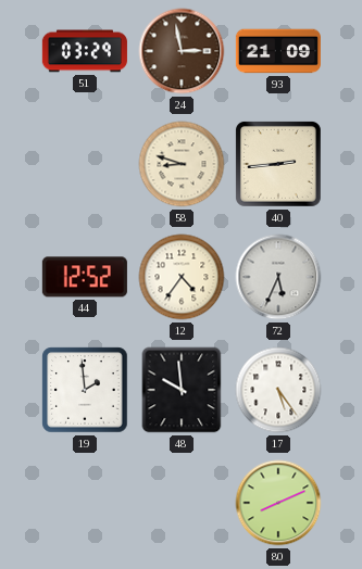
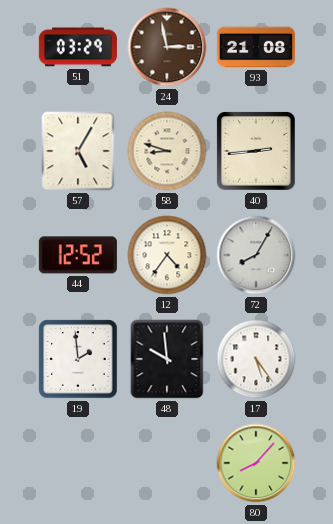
93: 21:09 -> 21:08 (256, 47)
57: none -> 5:05 (78, 151)
72: 5:34 -> 8:05 (256, 255)
80: 8:11 -> 8:07 (256, 463)
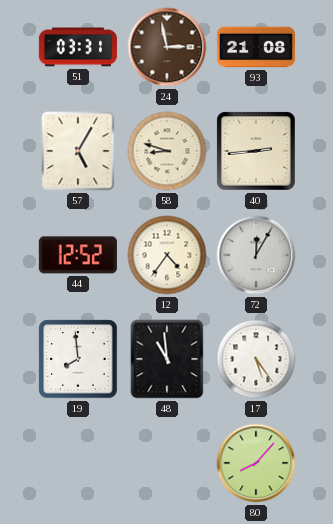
51: 03:29 -> 03:31 (78, 47)
72: 8:05 -> 12:05 (256, 255)
19: 1:59 -> 7:59 (78, 359)
48: 9:59 -> 10:59 (167, 359)
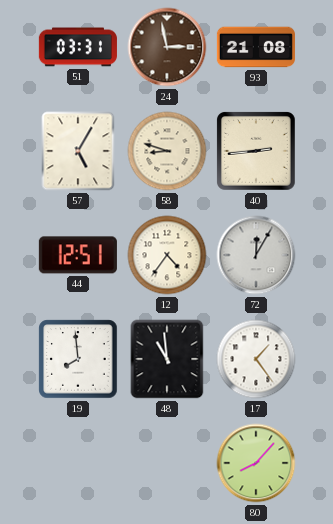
44: 12:52 -> 12:51 (78, 255)
17: 5:24 -> 1:24 (256, 359)
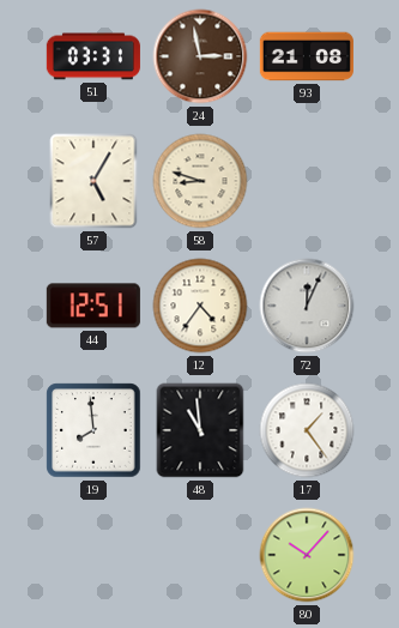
40: 2:44 -> none (257, 152)
72: 12:05 -> 12:04 (307, 306)
80: 8:07 -> 10:07 (307, 555)
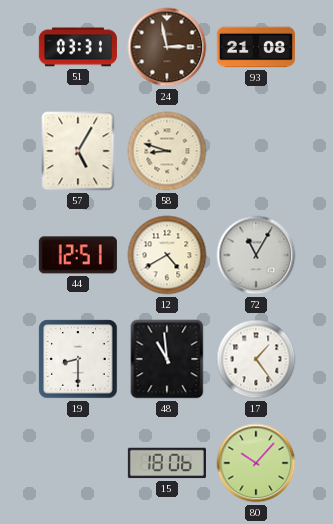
12: 4:36 -> 4:40 (167, 255)
72: 12:04 -> 11:05 (256, 255)
19: 7:59 -> 8:30 (78, 359)
15: none -> 18:06 (167, 463)
